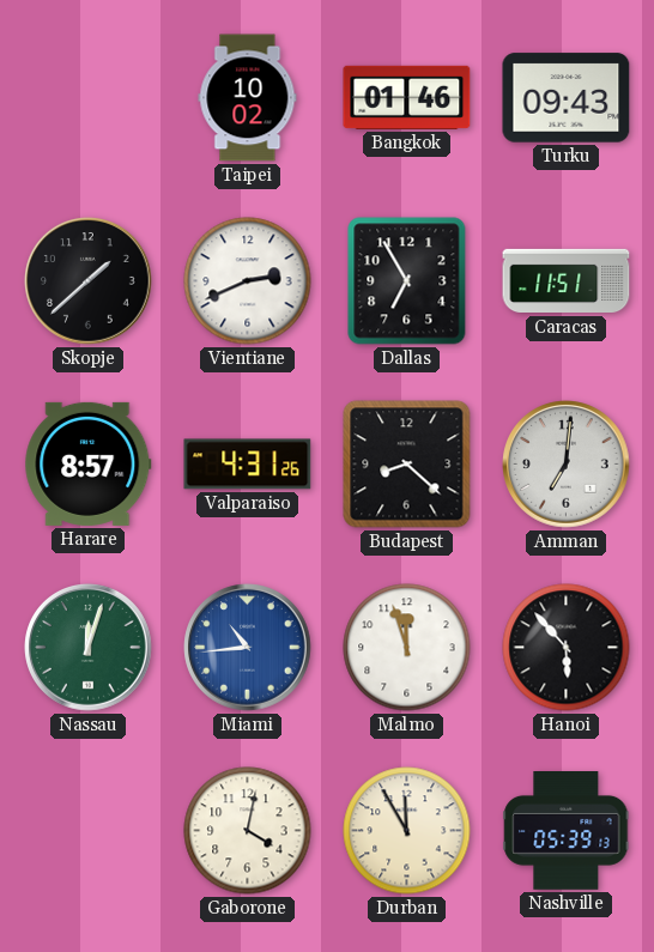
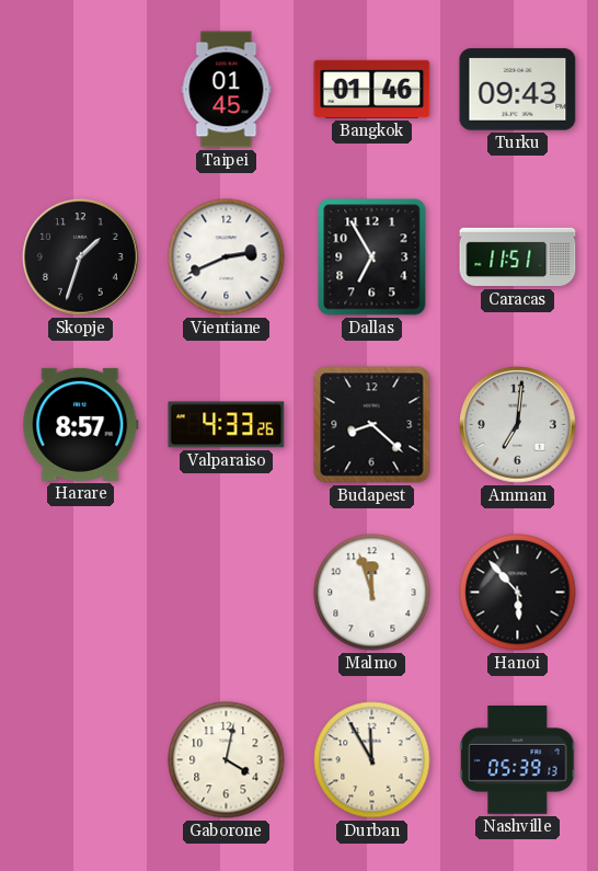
Taipei: 10:02 -> 01:45 (227, 90)
Skopje: 1:38 -> 1:33 (81, 257)
Valparaiso: 4:31 -> 4:33 (227, 425)
Nassau: 12:03 -> none (89, 648)
Miami: 10:44 -> none (248, 648)
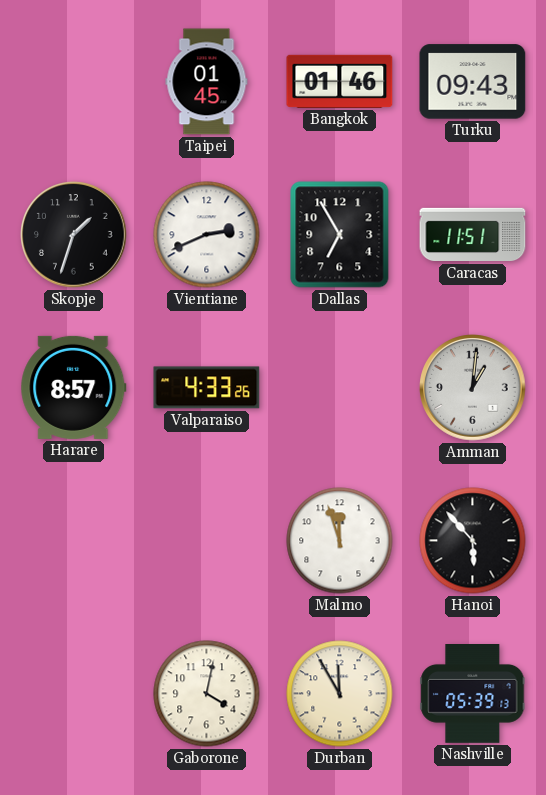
Budapest: 8:22 -> none (372, 425)
Amman: 7:01 -> 1:01 (473, 388)
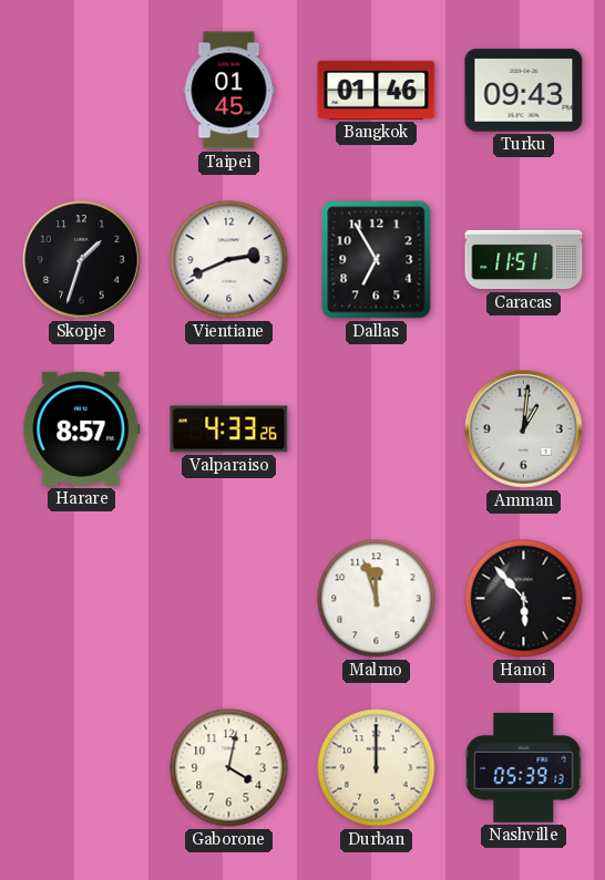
Durban: 11:55 -> 12:00 (377, 768)
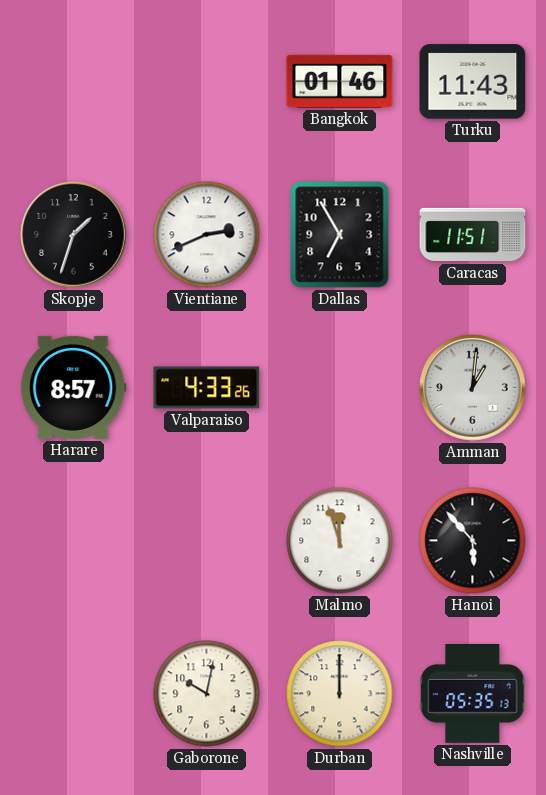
Taipei: 01:45 -> none (229, 91)
Turku: 09:43 -> 11:43 (473, 82)
Gaborone: 4:02 -> 10:02 (207, 694)
Nashville: 05:39 -> 05:35 (473, 694)
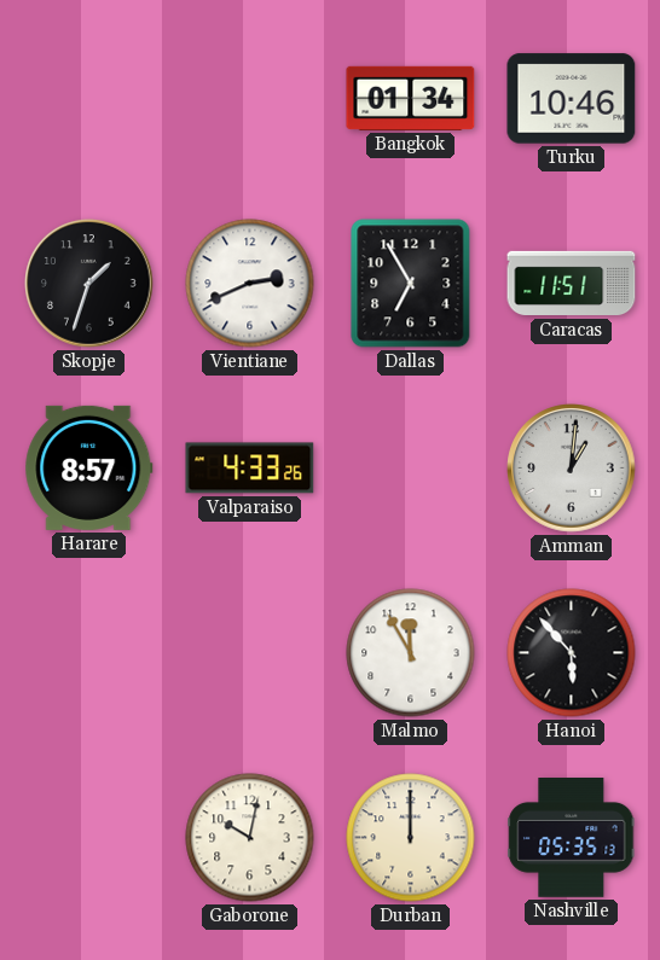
Bangkok: 01:46 -> 01:34 (411, 98)
Turku: 11:43 -> 10:46 (572, 99)
Malmo: 11:57 -> 11:55 (411, 653)
